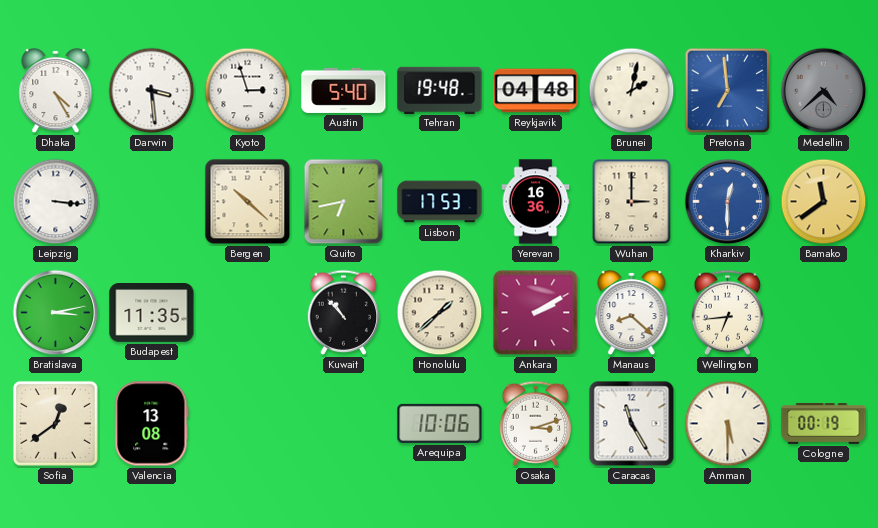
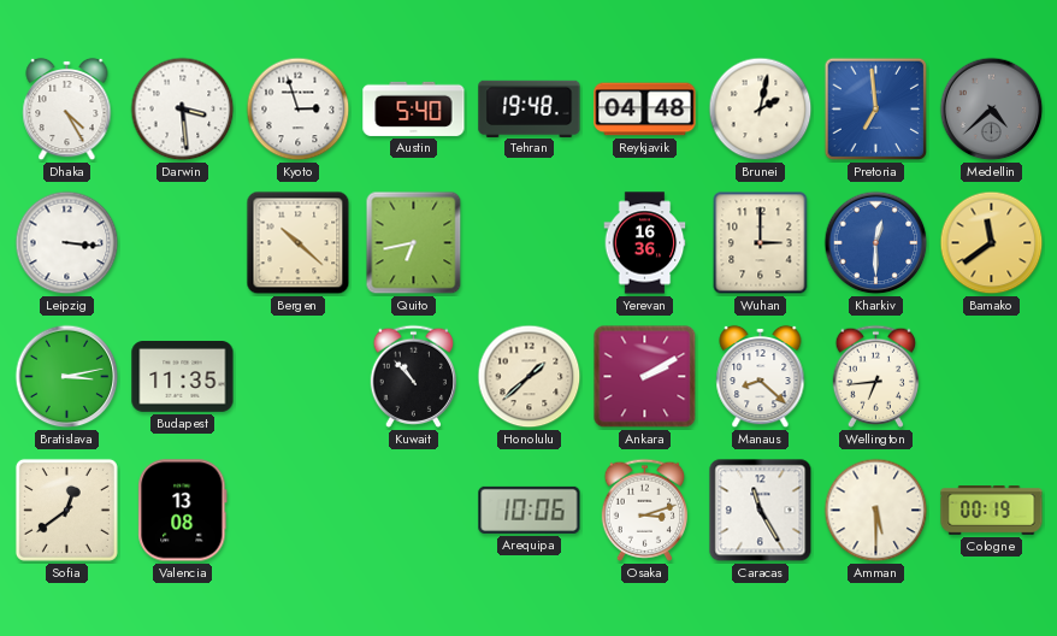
Lisbon: 17:53 -> none (440, 202)
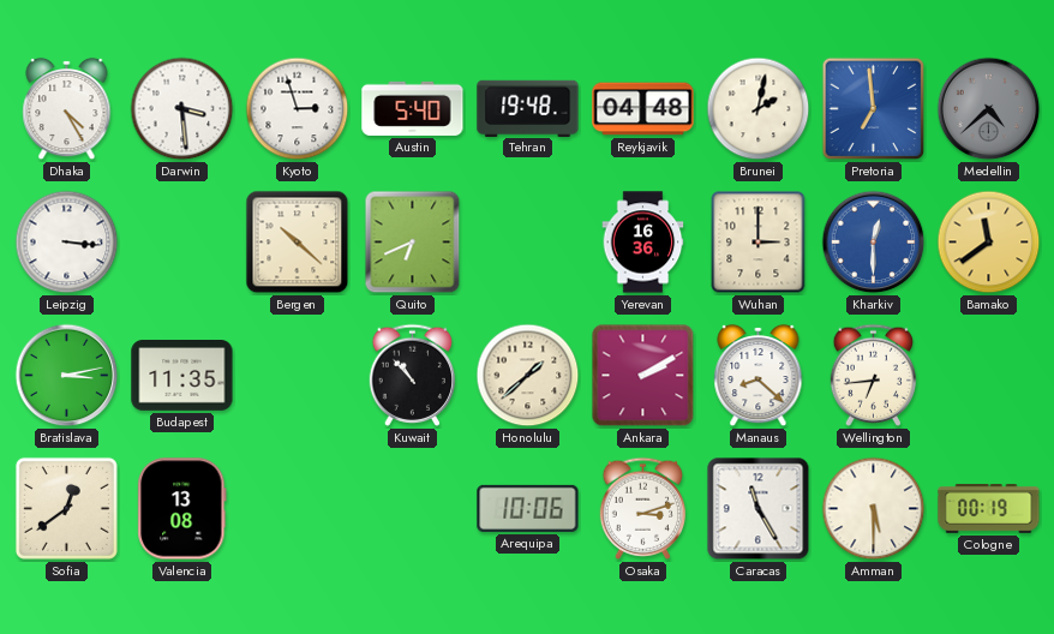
Quito: 6:43 -> 6:41 (413, 243)
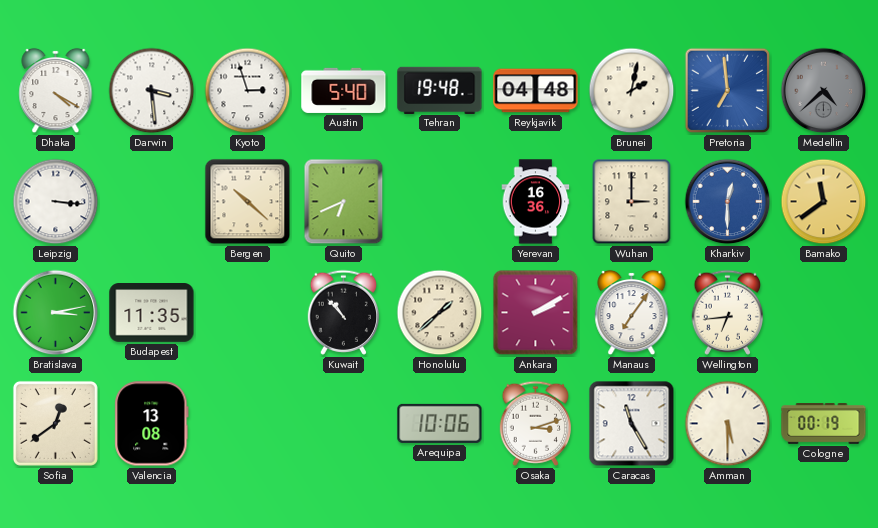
Dhaka: 4:25 -> 4:20 (56, 91)
Manaus: 8:22 -> 7:06 (632, 313)
